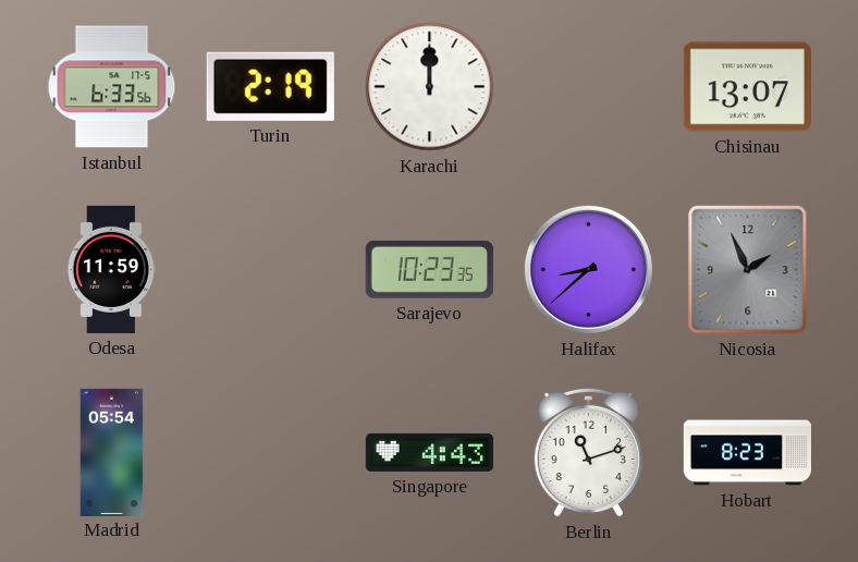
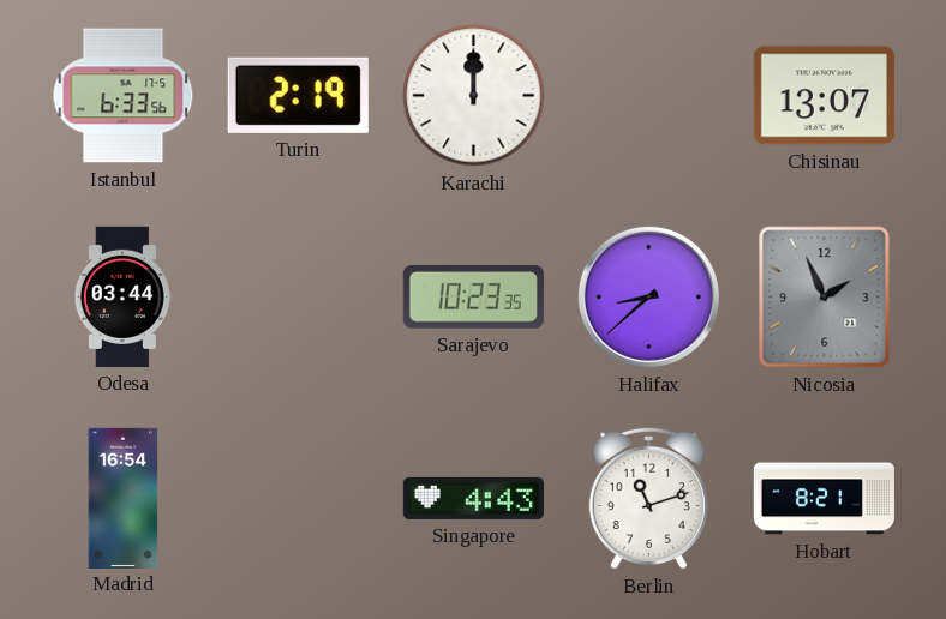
Odesa: 11:59 -> 03:44 (122, 296)
Madrid: 05:54 -> 16:54 (124, 498)
Hobart: 8:23 -> 8:21 (824, 499)
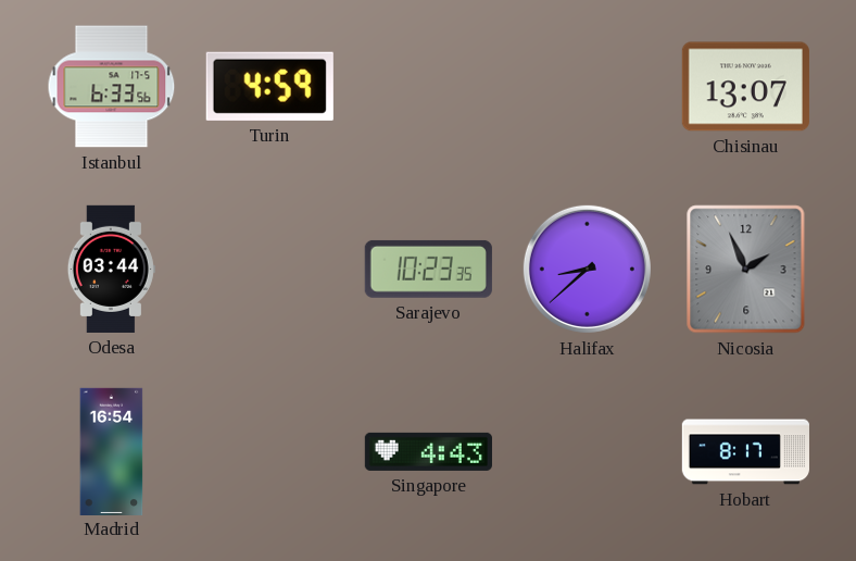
Turin: 2:19 -> 4:59 (269, 86)
Karachi: 12:00 -> none (474, 96)
Berlin: 11:12 -> none (648, 498)
Hobart: 8:21 -> 8:17 (745, 452)
